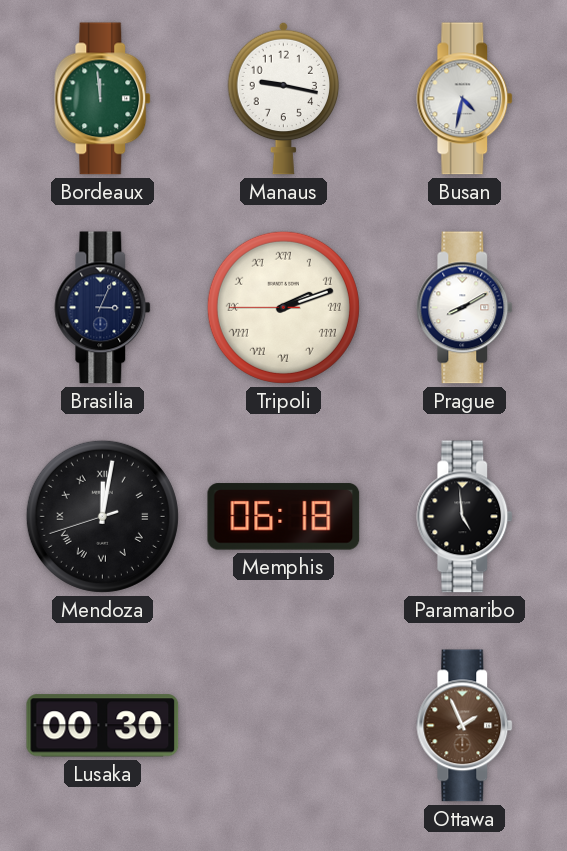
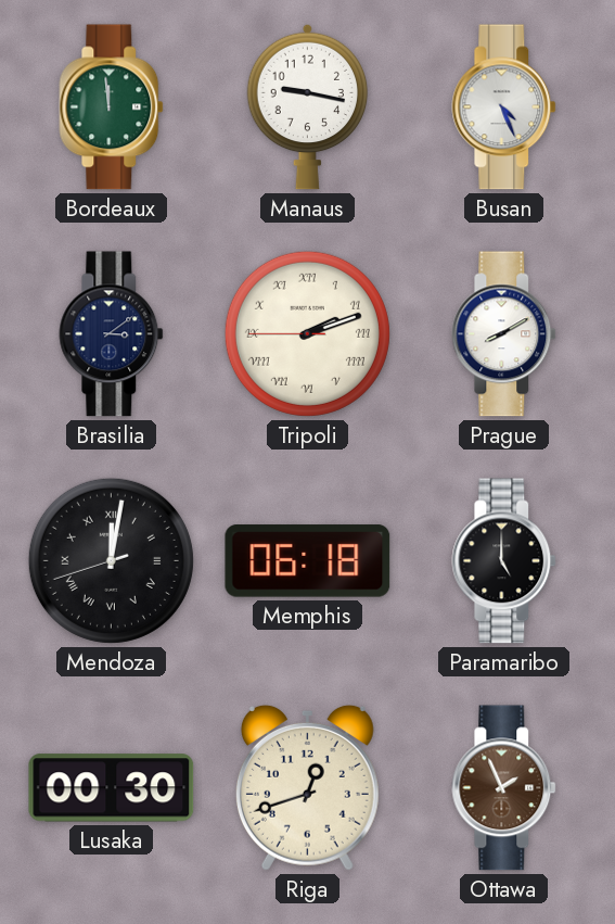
Busan: 4:32 -> 4:26 (504, 107)
Brasilia: 3:04 -> 3:09 (112, 334)
Paramaribo: 4:59 -> 5:00 (504, 561)
Riga: none -> 12:42 (307, 787)
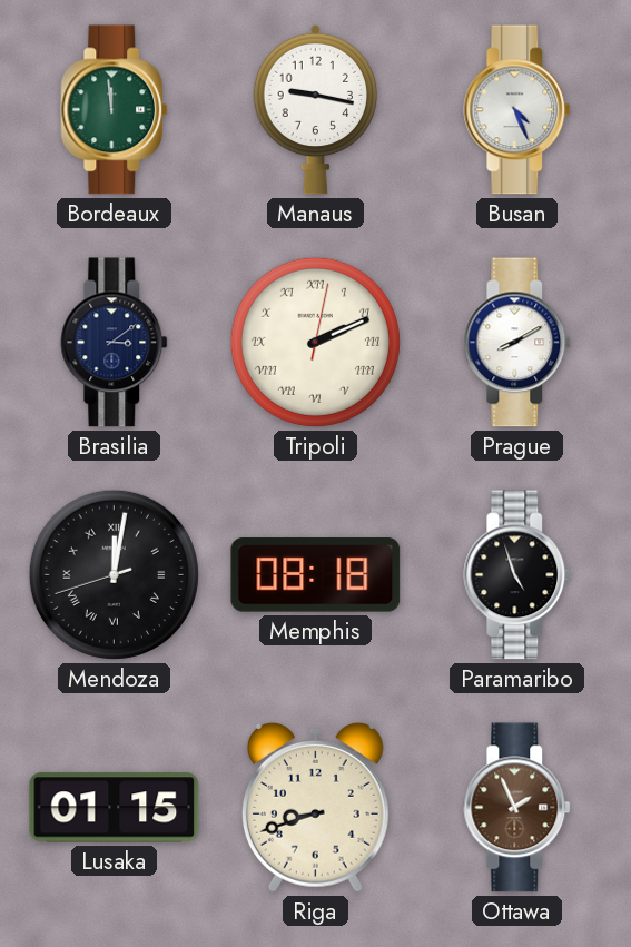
Tripoli: 2:11:45 -> 2:11:02 (315, 342)
Memphis: 06:18 -> 08:18 (316, 575)
Paramaribo: 5:00 -> 4:57 (517, 575)
Lusaka: 00:30 -> 01:15 (115, 808)
Riga: 12:42 -> 8:42 (315, 807)
